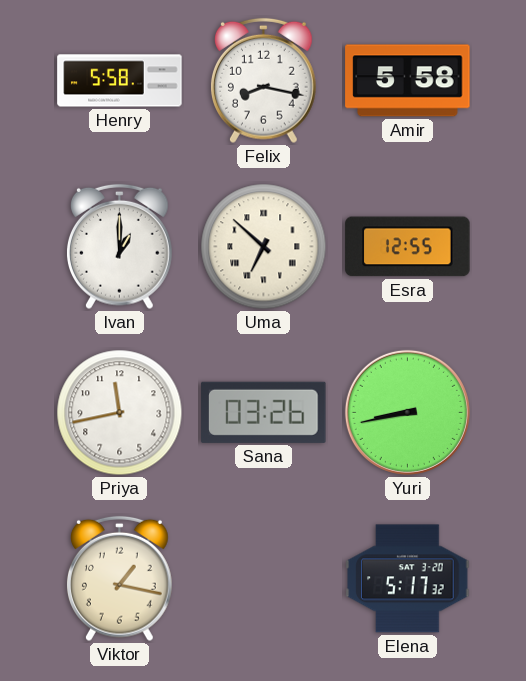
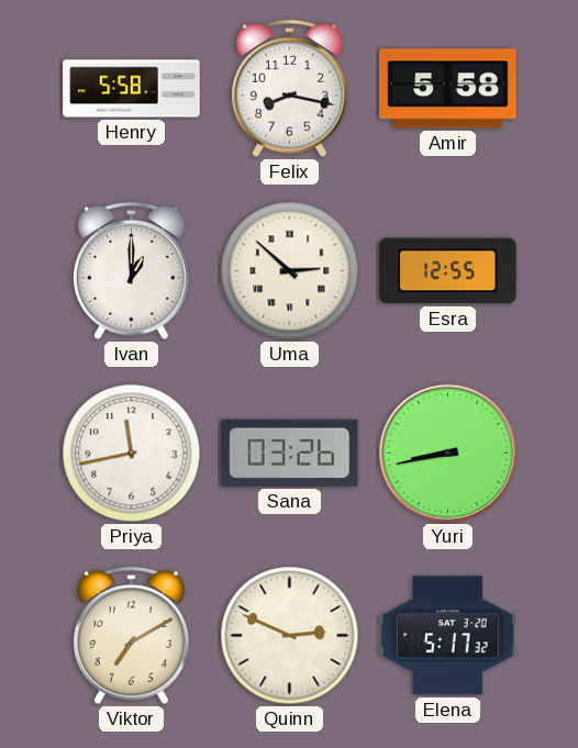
Uma: 6:52 -> 2:52 (290, 271)
Viktor: 1:17 -> 7:10 (131, 636)
Quinn: none -> 2:49 (290, 636)
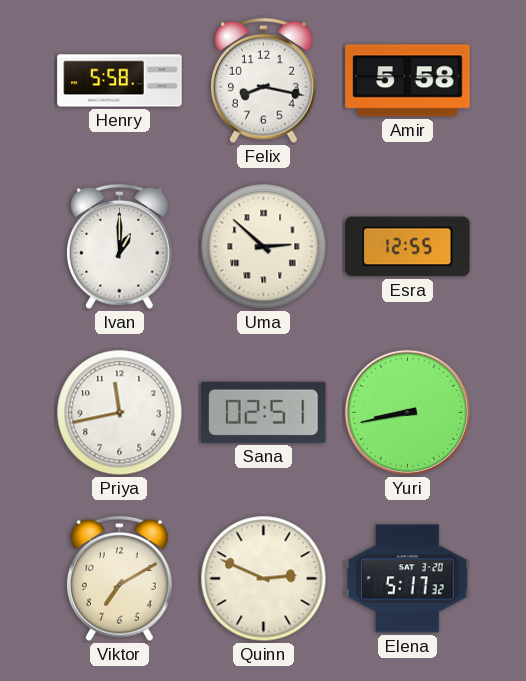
Sana: 03:26 -> 02:51 (264, 412)
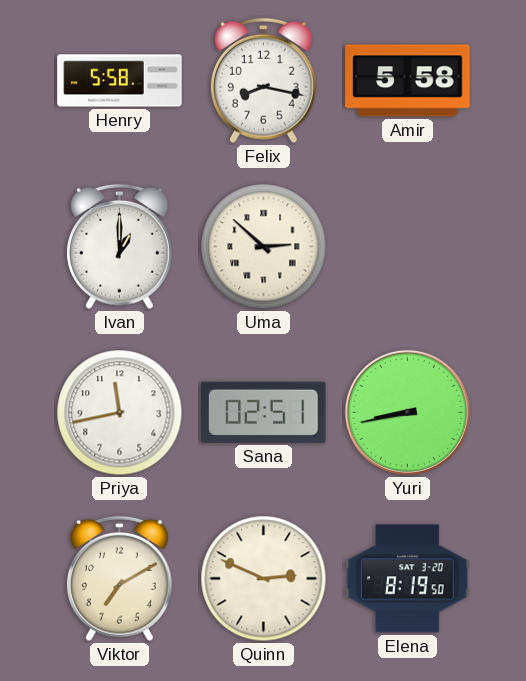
Esra: 12:55 -> none (408, 247)
Elena: 5:17 -> 8:19 (408, 579)
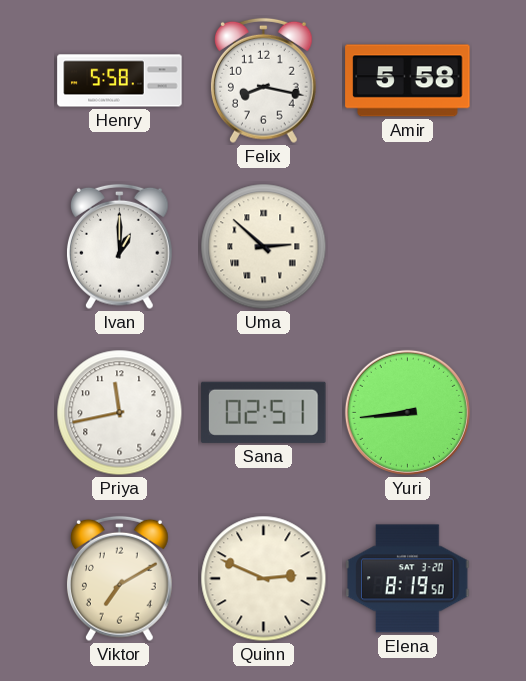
Yuri: 8:43 -> 8:44 (407, 412)
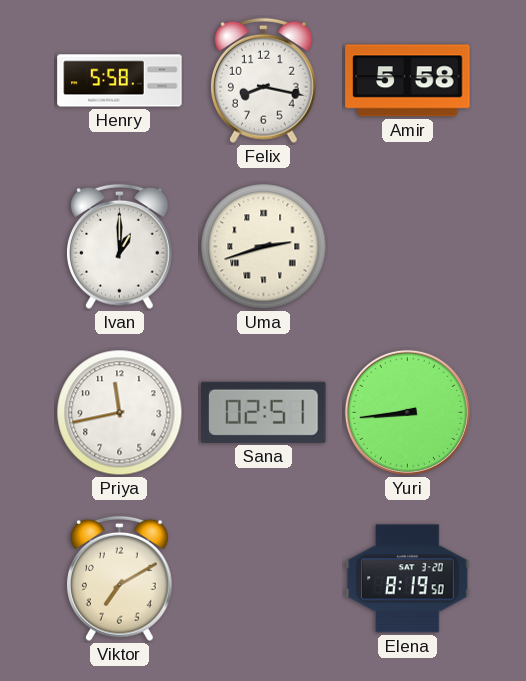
Uma: 2:52 -> 2:42 (264, 247)
Quinn: 2:49 -> none (264, 579)
